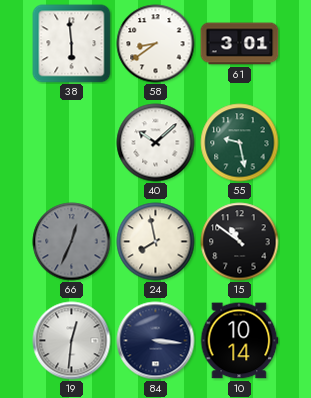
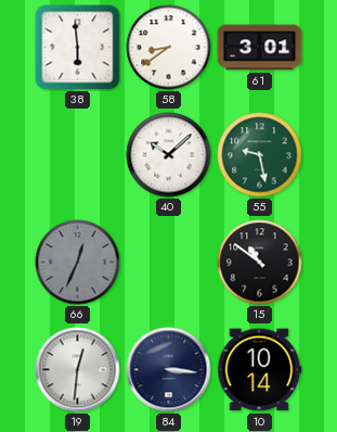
24: 7:58 -> none (156, 242)
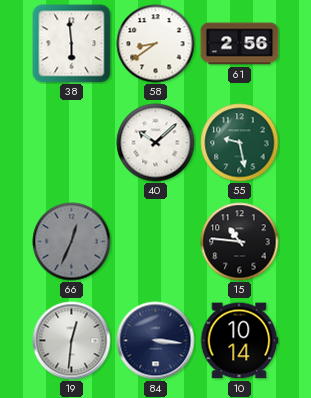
61: 3:01 -> 2:56 (240, 44)
15: 10:51 -> 10:46 (240, 242)
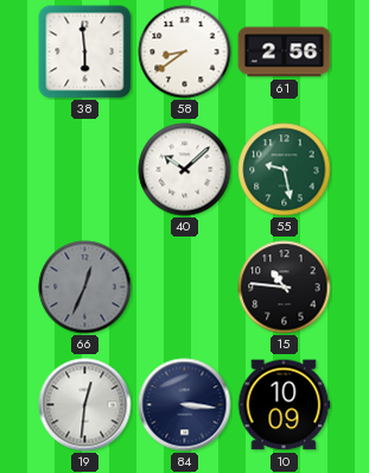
10: 10:14 -> 10:09 (284, 405)
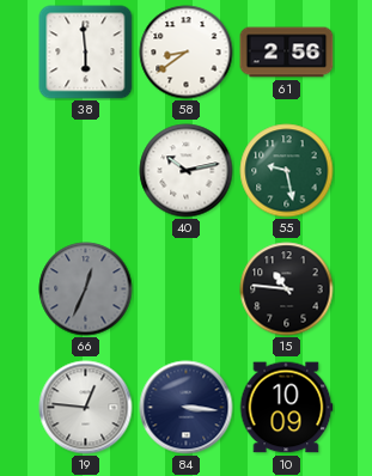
40: 10:08 -> 10:13 (187, 171)
19: 12:31 -> 12:46 (86, 408)
